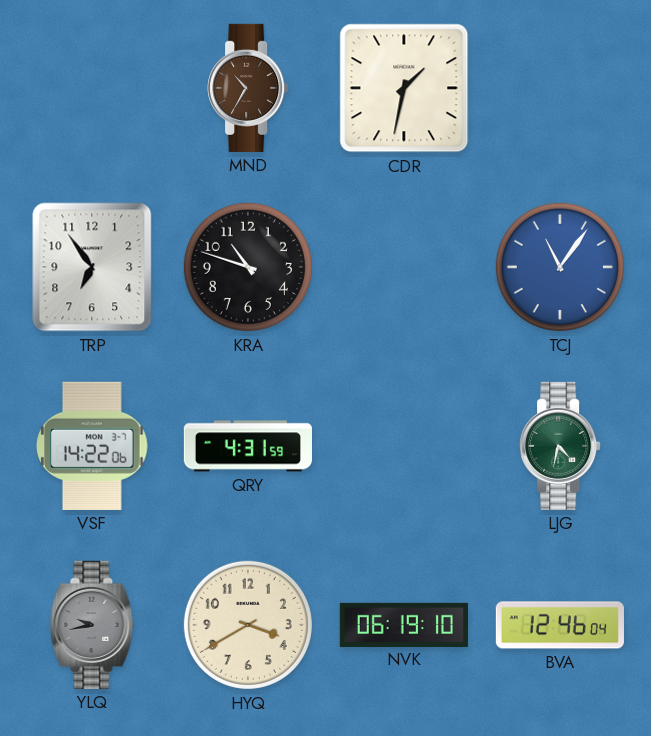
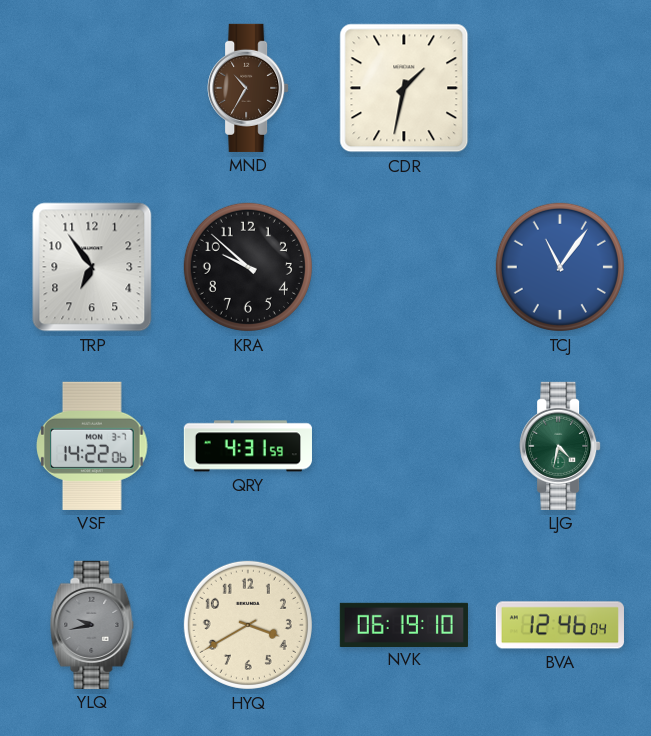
KRA: 10:48 -> 9:52 (248, 267)
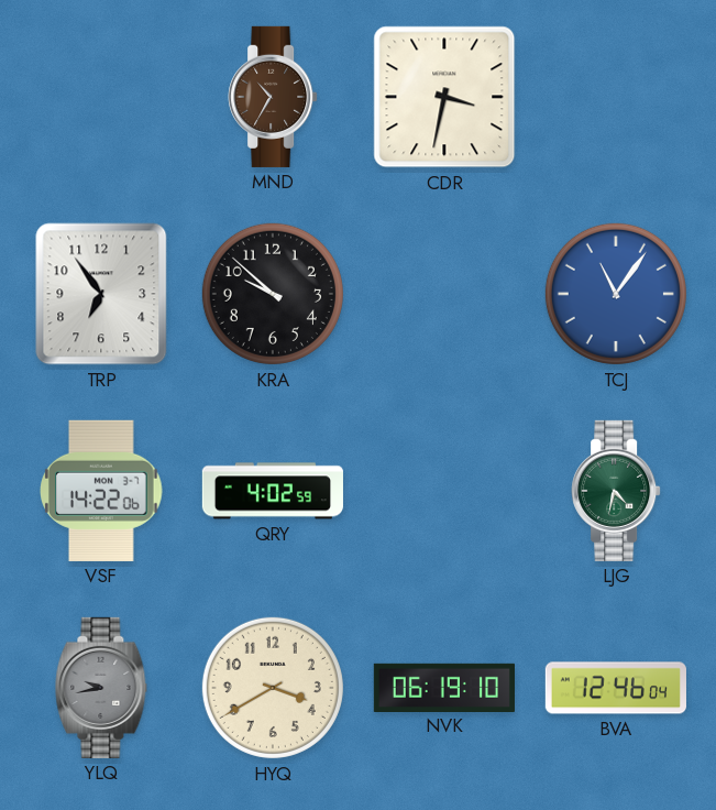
CDR: 1:32 -> 3:32 (444, 97)
QRY: 4:31 -> 4:02 (273, 491)
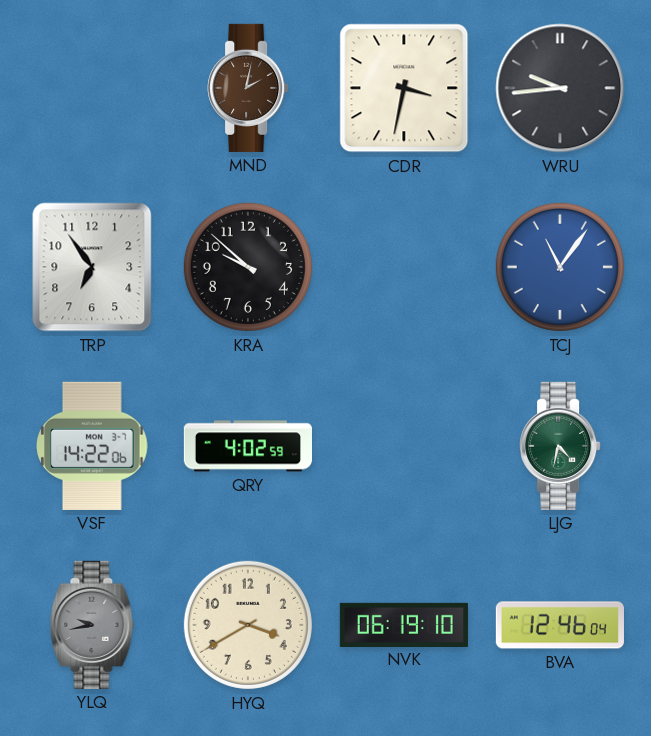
MND: 10:35 -> 2:02 (248, 88)
WRU: none -> 9:44 (560, 88)
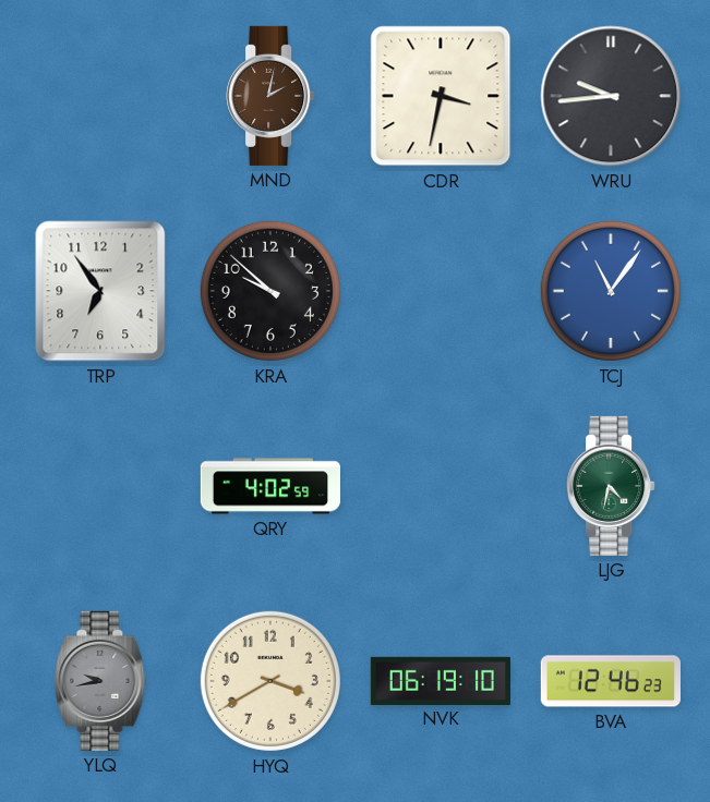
VSF: 14:22 -> none (92, 446)
BVA: 12:46:04 -> 12:46:23 (611, 681)
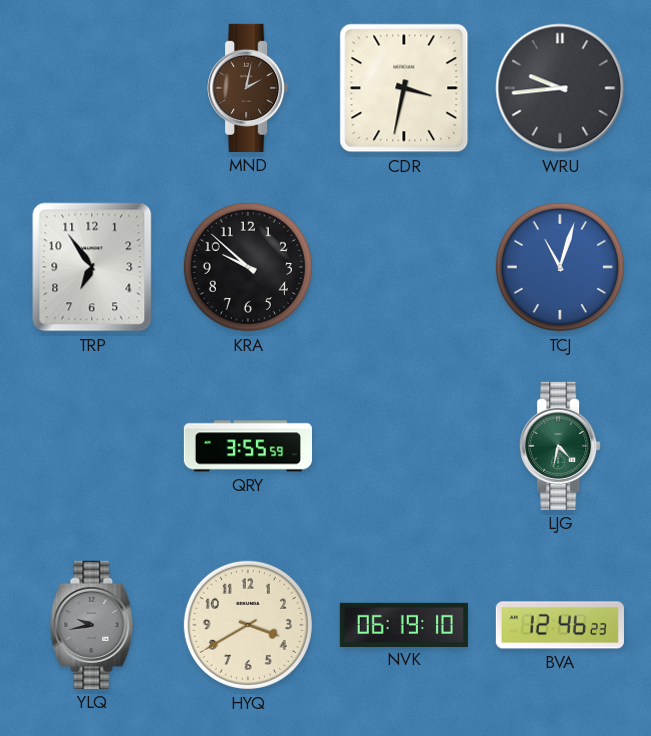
TCJ: 11:06 -> 11:03 (560, 267)
QRY: 4:02 -> 3:55 (248, 446)
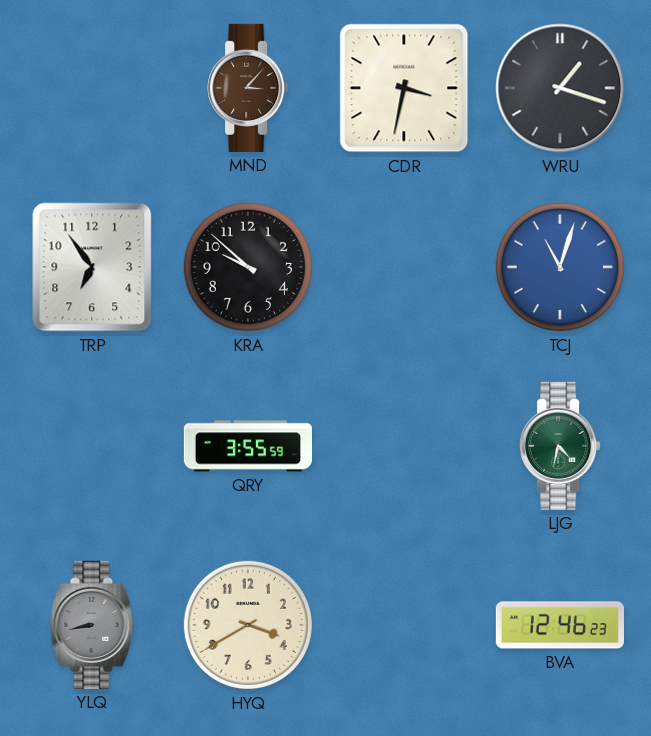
MND: 2:02 -> 3:07 (248, 88)
WRU: 9:44 -> 1:18 (560, 88)
YLQ: 9:43 -> 8:43 (92, 625)
NVK: 06:19 -> none (404, 624)
